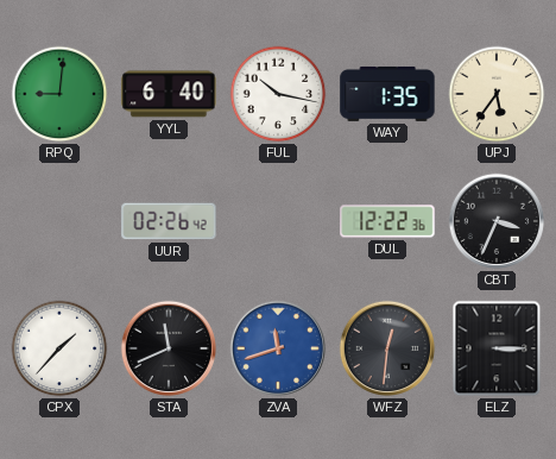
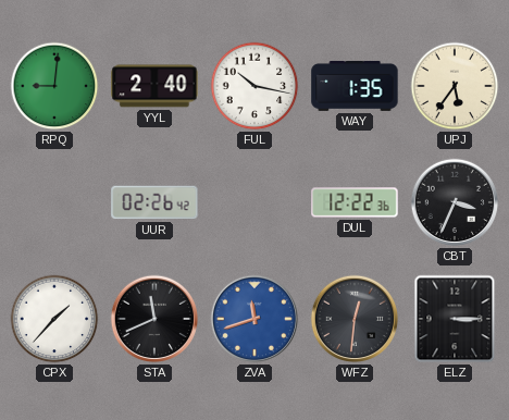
YYL: 6:40 -> 2:40 (154, 86)
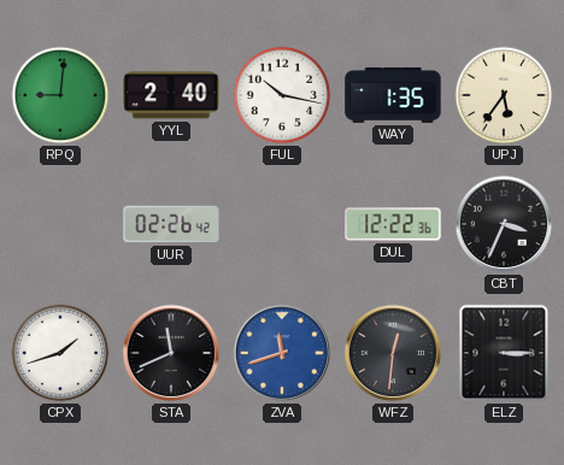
CPX: 1:37 -> 1:42 (60, 353)
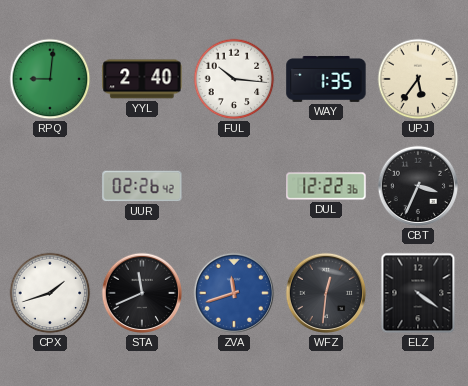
FUL: 10:17 -> 10:16 (234, 79)
ELZ: 3:15 -> 4:21 (418, 293)
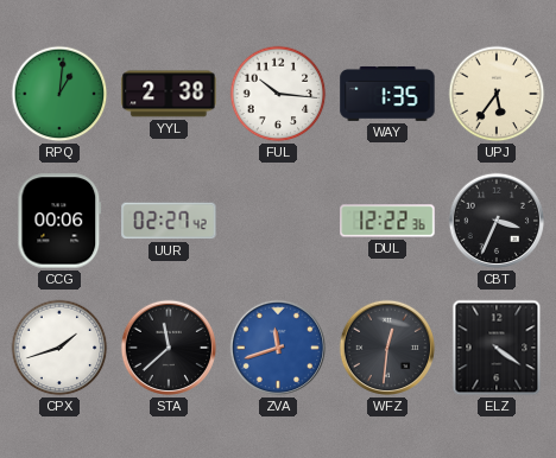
RPQ: 9:01 -> 1:01 (59, 94)
YYL: 2:40 -> 2:38 (169, 94)
CCG: none -> 00:06 (59, 221)
UUR: 02:26 -> 02:27 (169, 221)
STA: 11:41 -> 11:38 (169, 348)
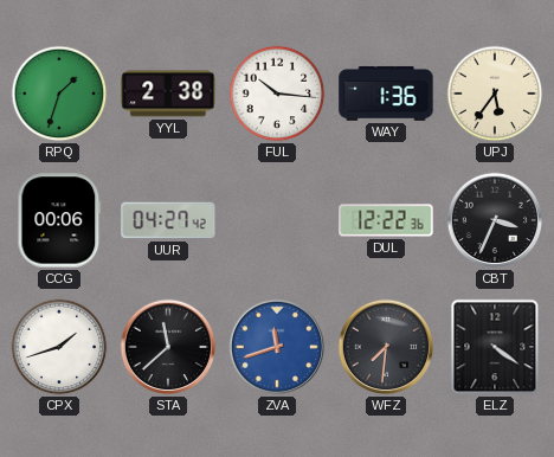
RPQ: 1:01 -> 1:33 (59, 94)
WAY: 1:35 -> 1:36 (386, 94)
UUR: 02:27 -> 04:27 (168, 220)
WFZ: 12:31 -> 7:31 (386, 347)
